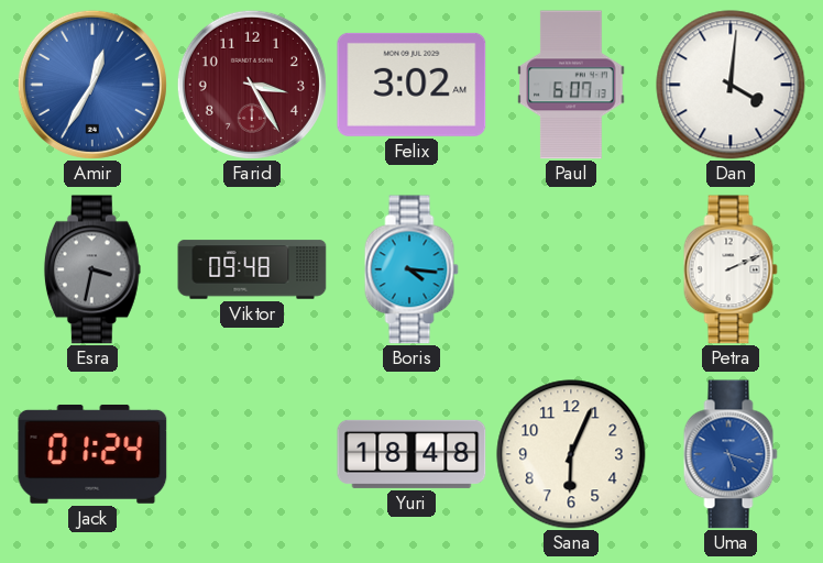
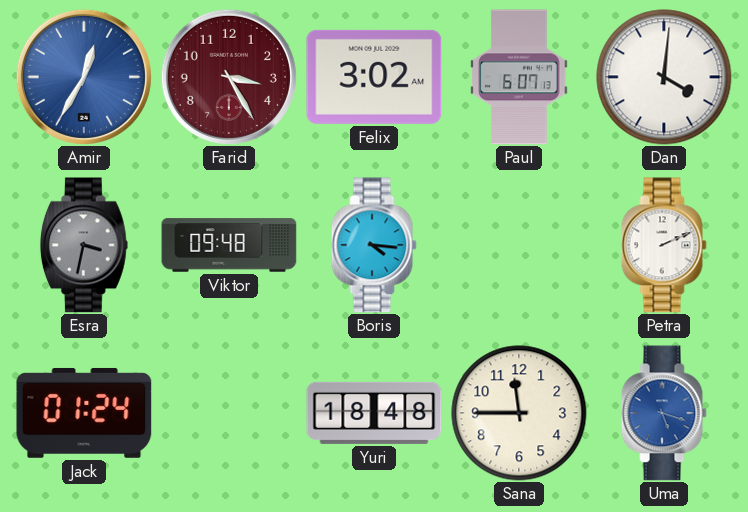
Sana: 6:04 -> 11:45 (519, 413)
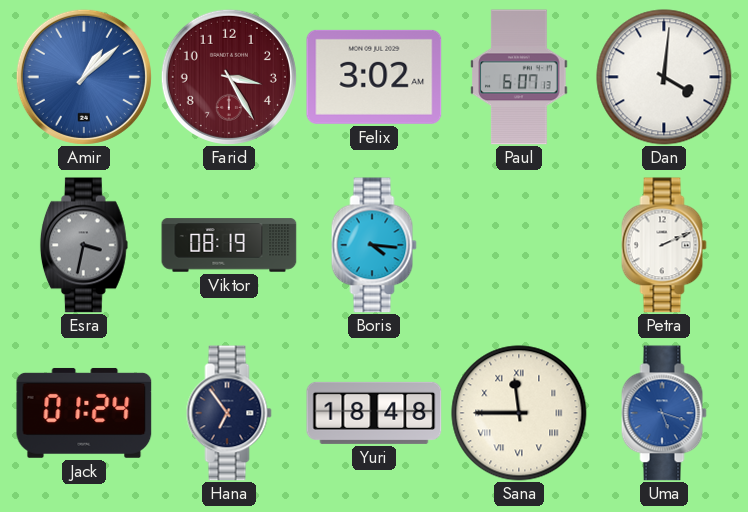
Amir: 12:35 -> 1:08 (84, 77)
Viktor: 09:48 -> 08:19 (229, 245)
Hana: none -> 6:54 (229, 413)
Sana numerals: Arabic -> Roman (519, 413)
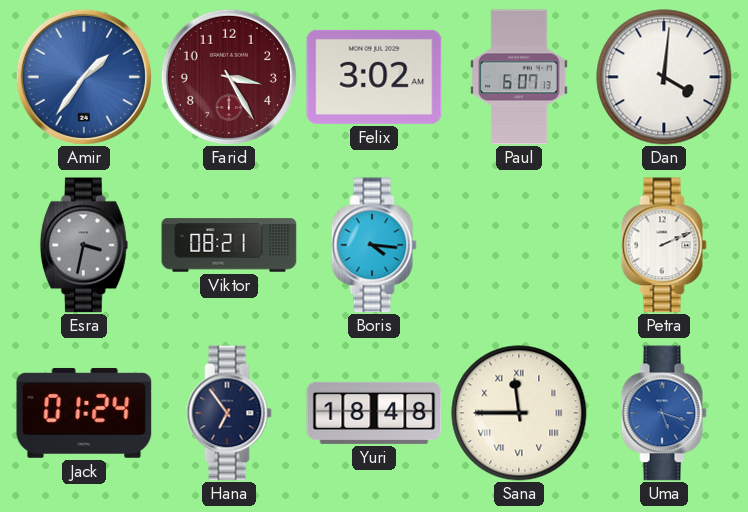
Amir: 1:08 -> 1:36 (84, 77)
Viktor: 08:19 -> 08:21 (229, 245)
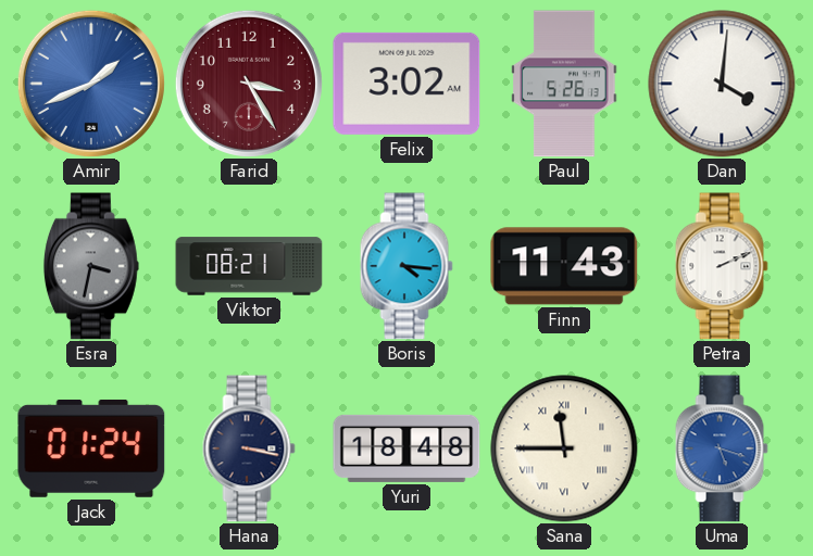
Amir: 1:36 -> 1:41 (91, 84)
Paul: 6:07 -> 5:26 (564, 84)
Finn: none -> 11:43 (564, 266)
Hana: 6:54 -> 3:17 (249, 448)
